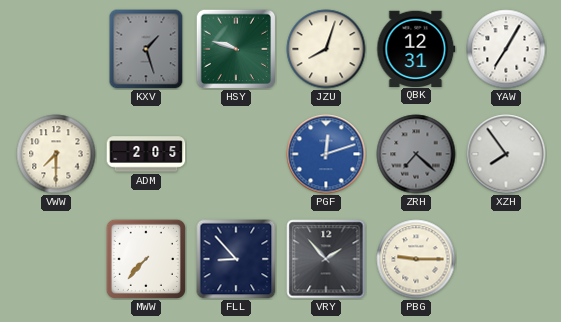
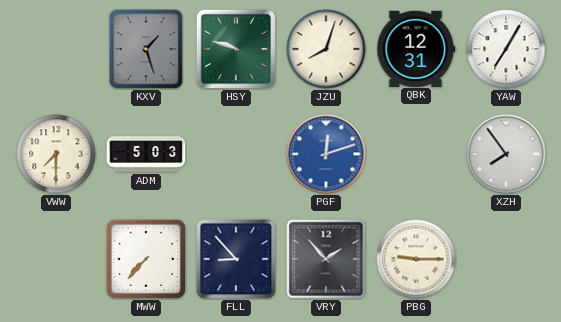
ADM: 2:05 -> 5:03 (146, 154)
ZRH: 7:22 -> none (416, 154)
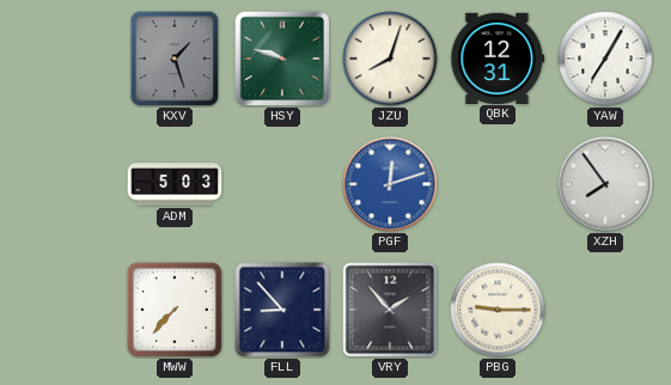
VWW: 7:30 -> none (56, 154)
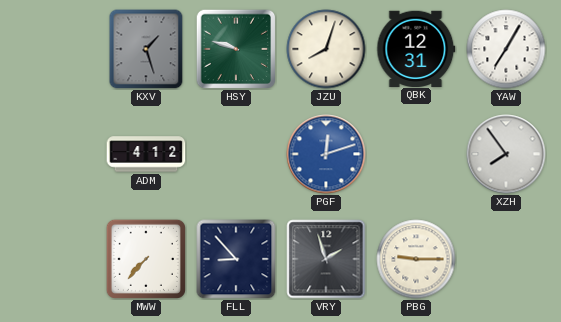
ADM: 5:03 -> 4:12 (146, 154)
VRY: 1:53 -> 1:57 (326, 259)
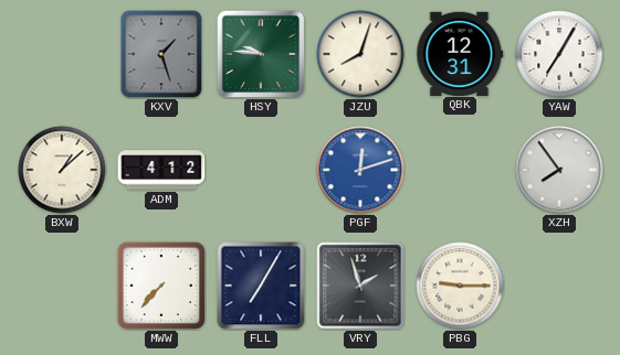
HSY: 9:48 -> 9:46 (261, 54)
BXW: none -> 1:08 (62, 170)
FLL: 8:53 -> 7:05 (261, 286)
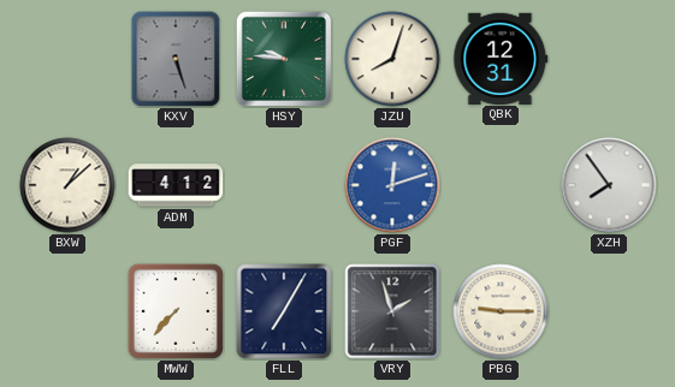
KXV: 1:27 -> 5:27 (176, 59)
YAW: 7:05 -> none (559, 54)
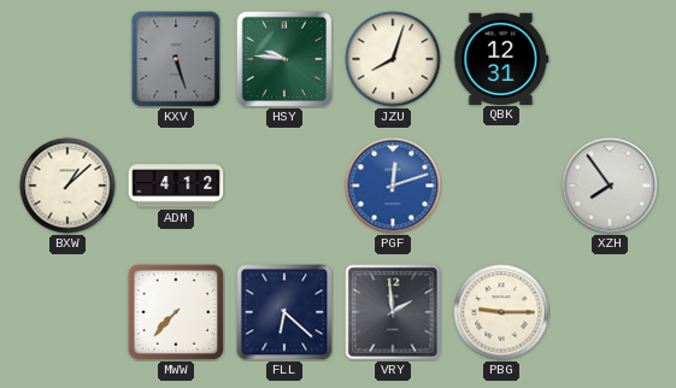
FLL: 7:05 -> 6:22 (284, 312)
VRY: 1:57 -> 1:59 (393, 312)
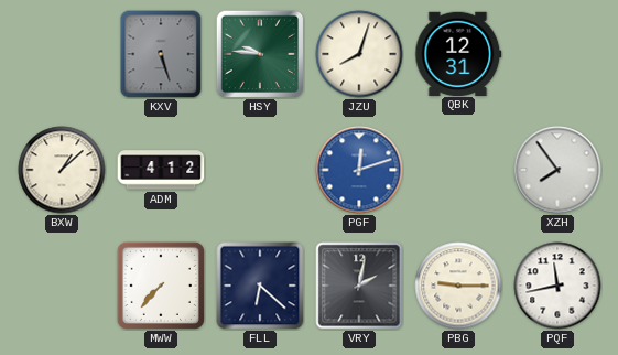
VRY: 1:59 -> 2:02 (359, 286)
PQF: none -> 11:43 (557, 286)
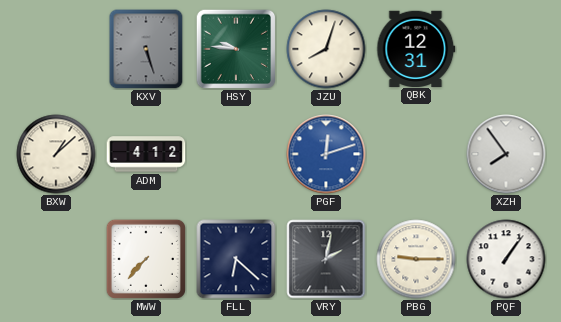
PQF: 11:43 -> 1:06 (506, 259)
